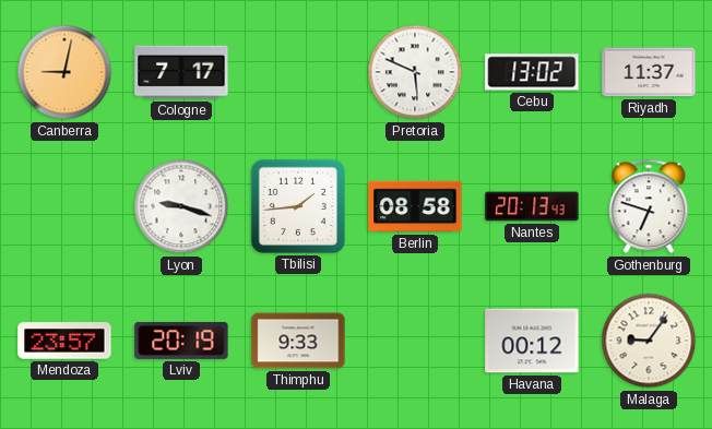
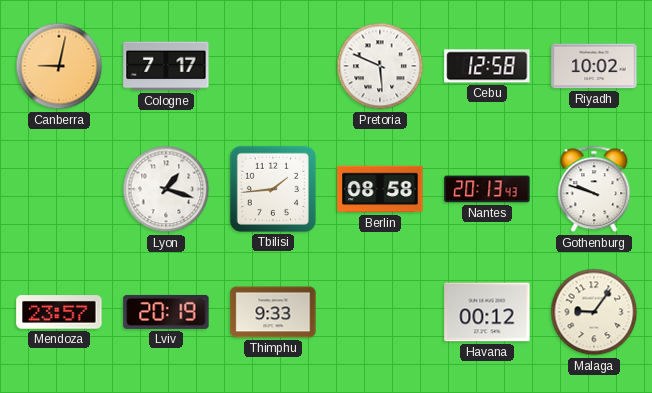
Cebu: 13:02 -> 12:58 (487, 66)
Riyadh: 11:37 -> 10:02 (594, 66)
Lyon: 9:18 -> 1:18 (166, 189)
Gothenburg: 6:48 -> 9:48 (594, 189)
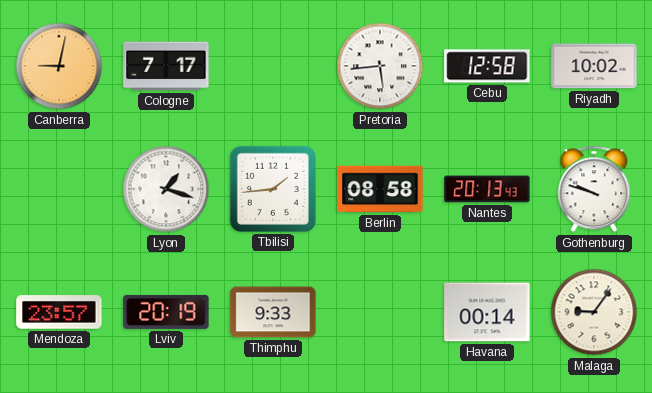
Pretoria: 5:49 -> 5:44 (380, 66)
Havana: 00:12 -> 00:14 (487, 312)
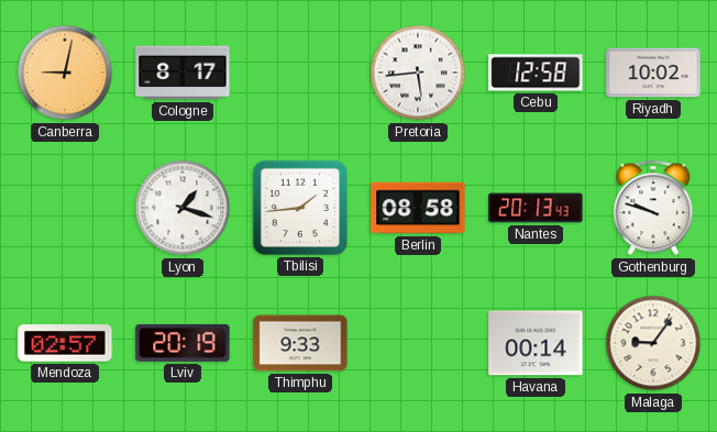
Cologne: 7:17 -> 8:17 (183, 73)
Mendoza: 23:57 -> 02:57 (65, 343)
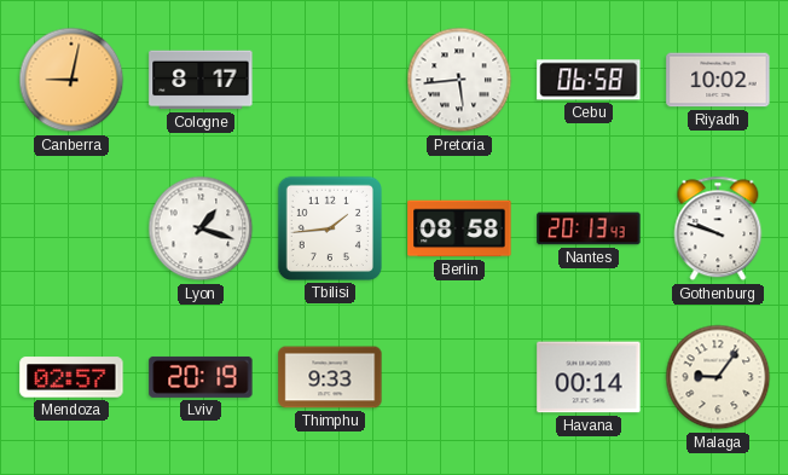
Cebu: 12:58 -> 06:58 (589, 80)
